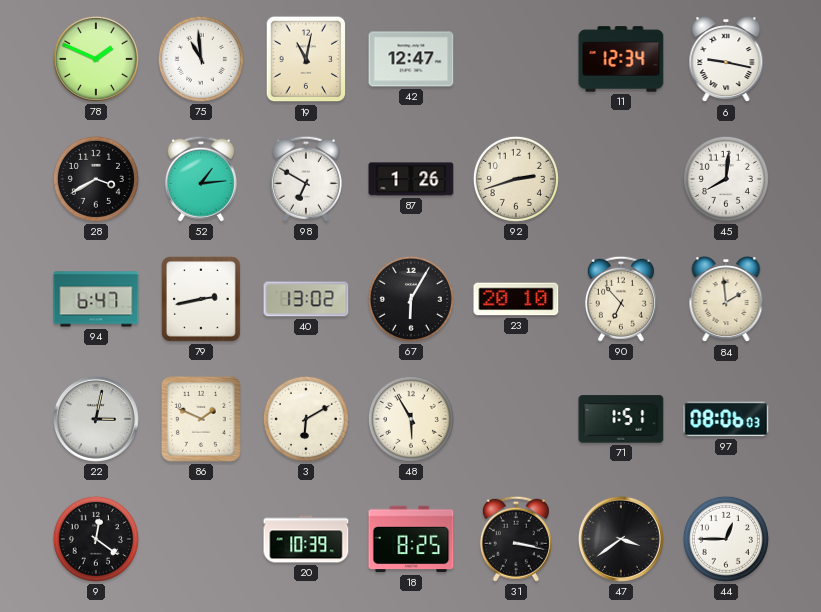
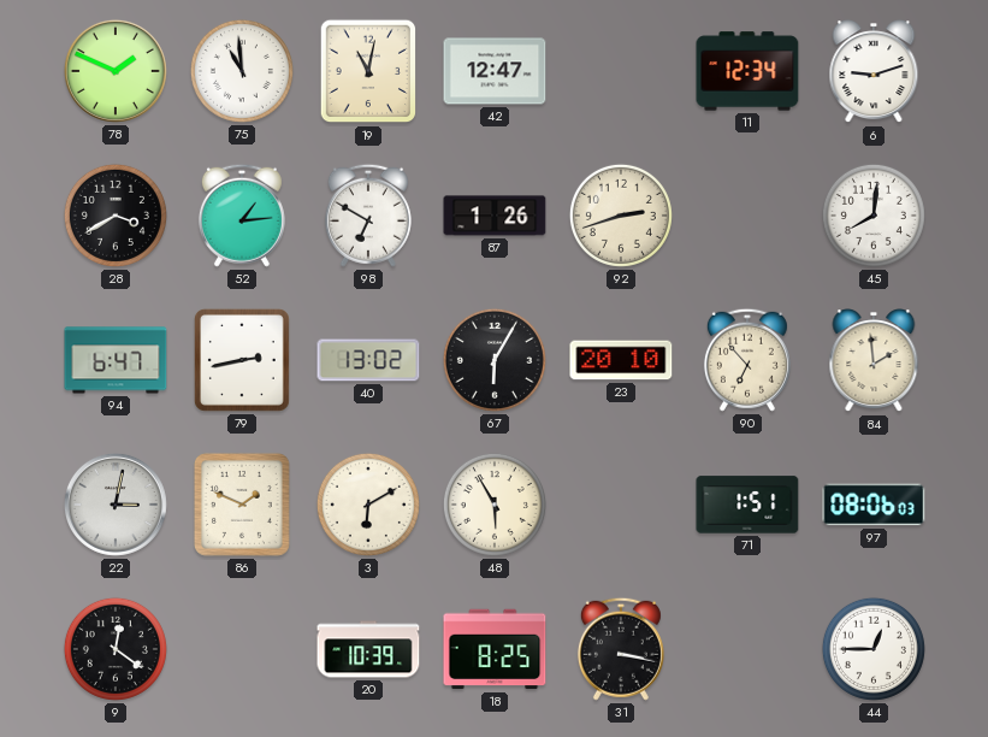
6: 9:17 -> 9:12 (874, 72)
47: 3:39 -> none (621, 539)
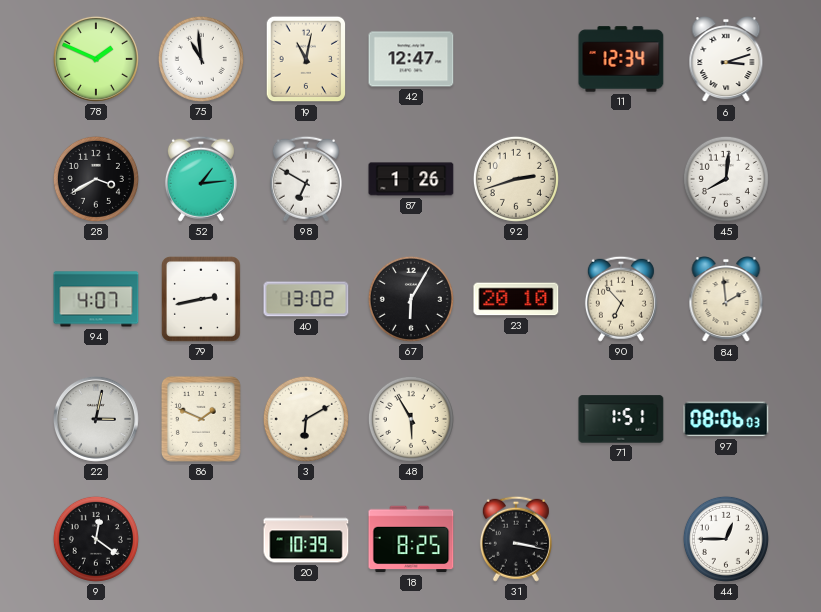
6: 9:12 -> 3:12 (726, 60)
94: 6:47 -> 4:07 (96, 299)
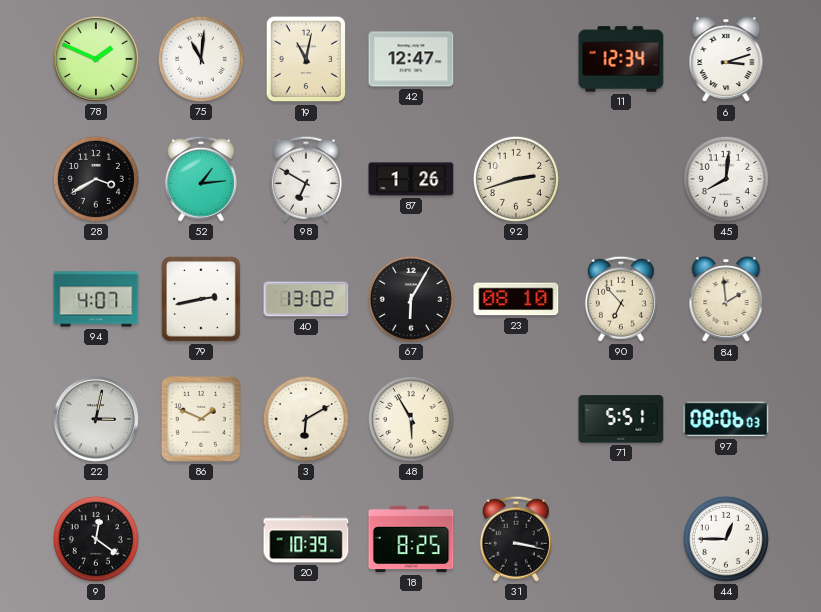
75: 10:59 -> 11:01 (201, 59)
23: 20:10 -> 08:10 (516, 299)
71: 1:51 -> 5:51 (621, 419)
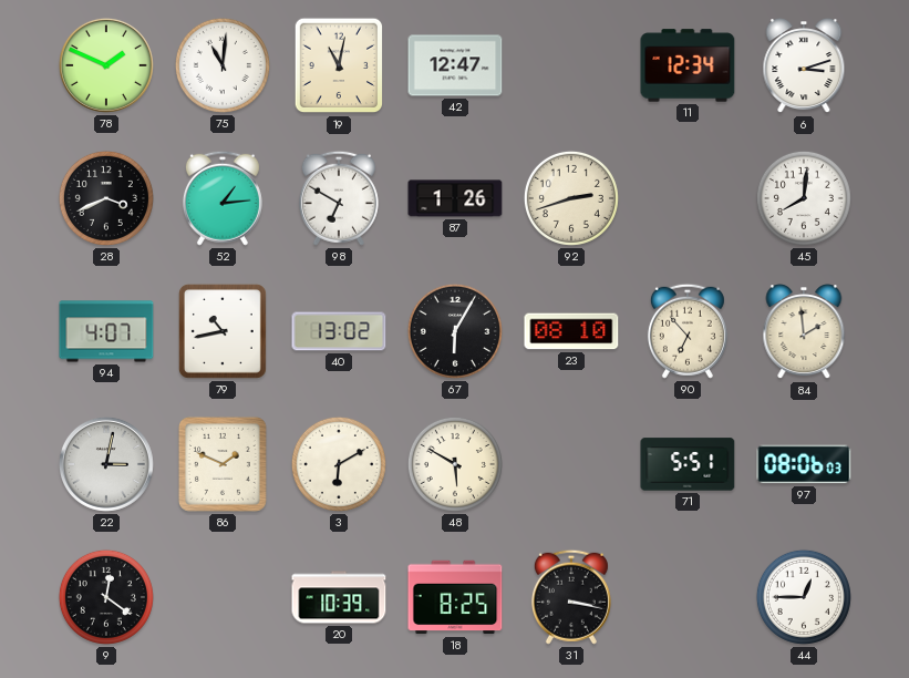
28: 3:40 -> 3:41 (106, 198)
79: 2:43 -> 10:43 (223, 331)
48: 5:55 -> 5:50 (455, 464)
